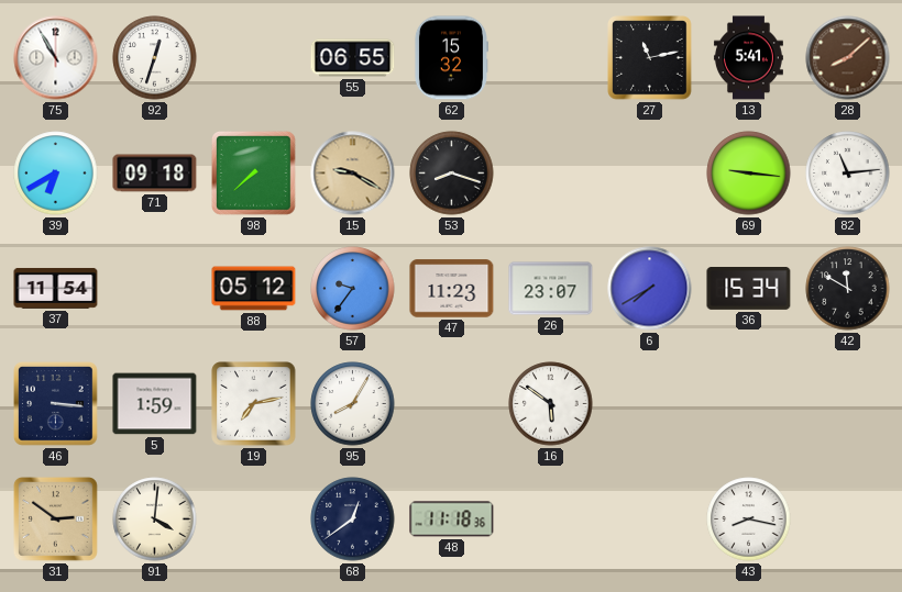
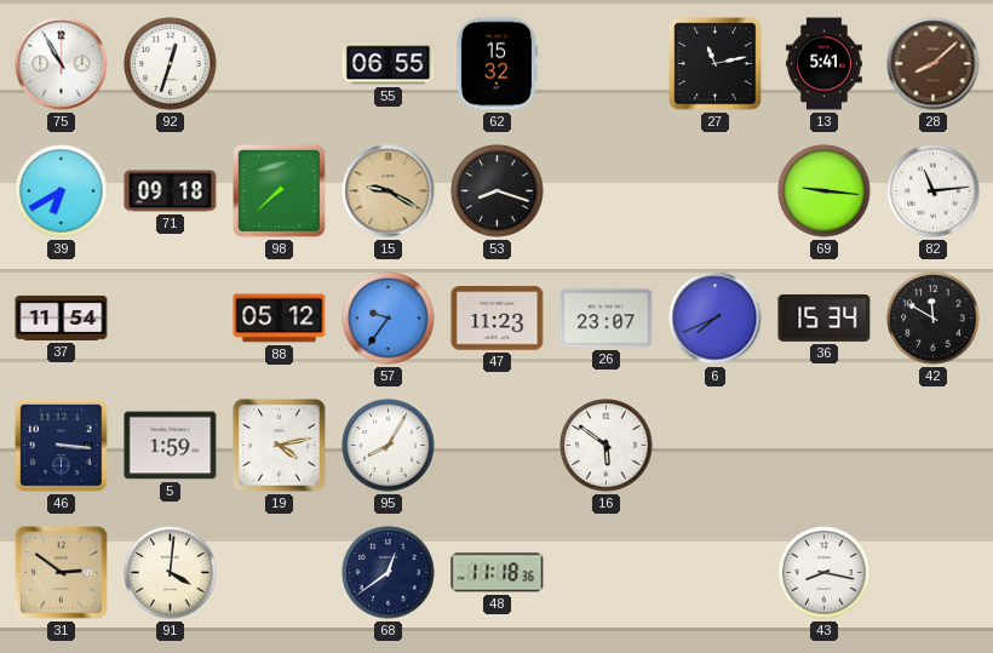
6: 7:40 -> 7:41 (716, 319)
19: 7:13 -> 4:13 (280, 446)
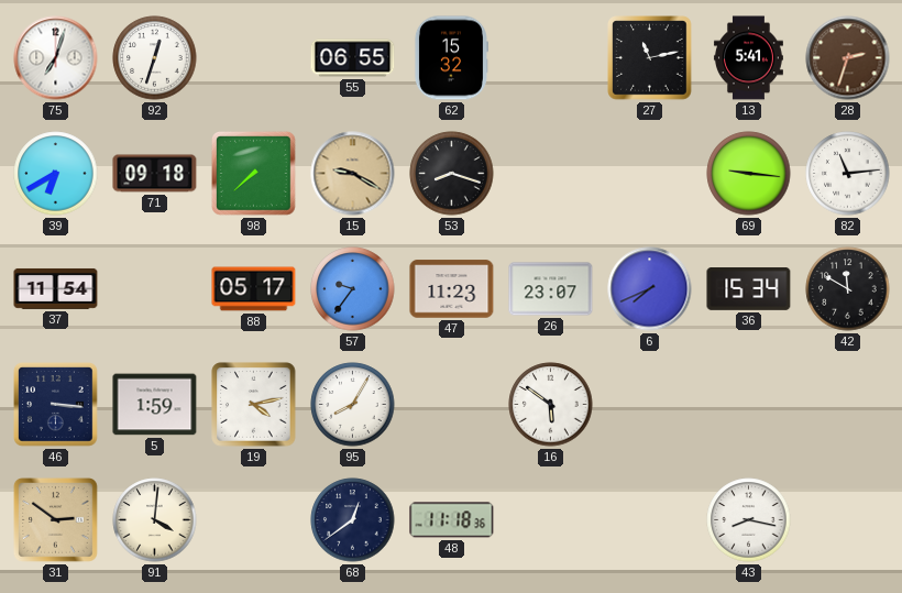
75: 10:55 -> 7:03 (56, 58)
28: 8:08 -> 2:33 (848, 58)
88: 05:12 -> 05:17 (254, 289)
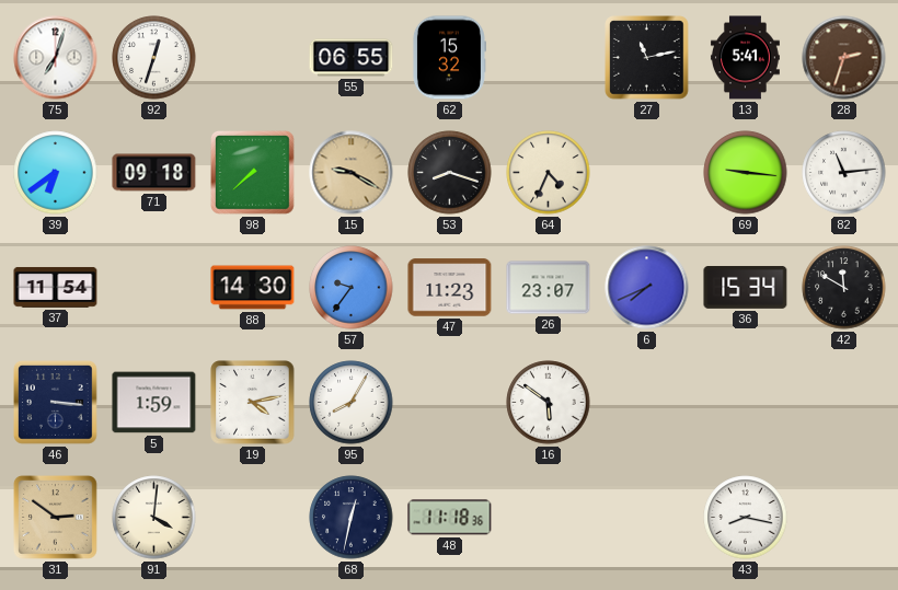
39: 6:40 -> 6:39 (56, 173)
64: none -> 4:34 (549, 173)
88: 05:17 -> 14:30 (253, 288)
68: 12:39 -> 12:32 (352, 518)
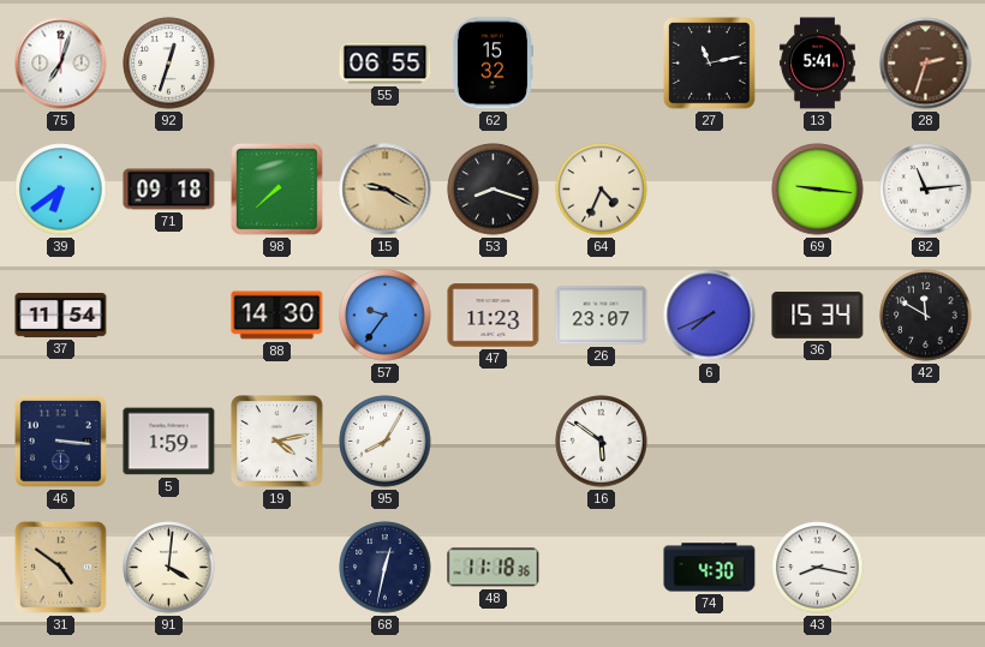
31: 2:51 -> 4:51 (61, 568)
74: none -> 4:30 (710, 568)
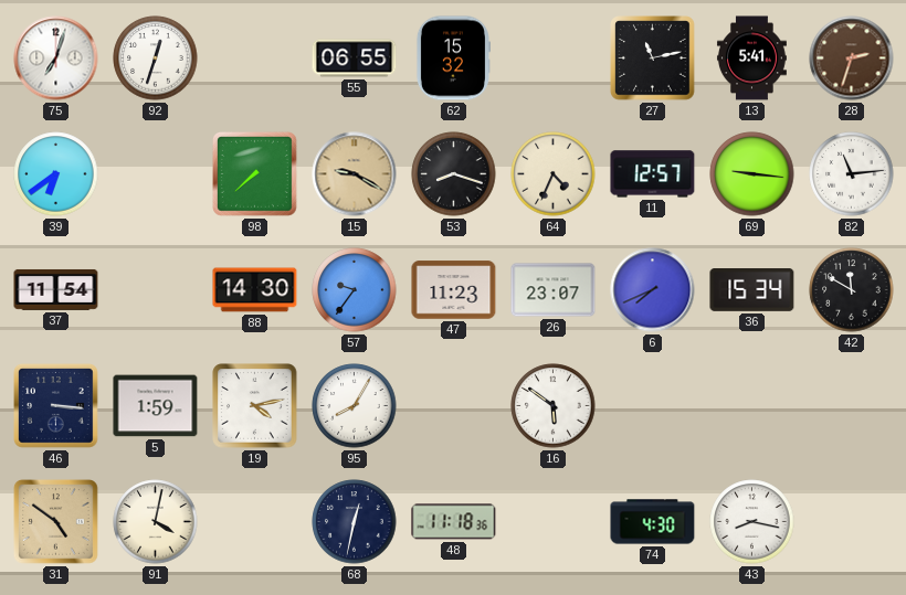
71: 09:18 -> none (169, 190)
11: none -> 12:57 (653, 174)
91: 4:01 -> 4:02 (156, 522)
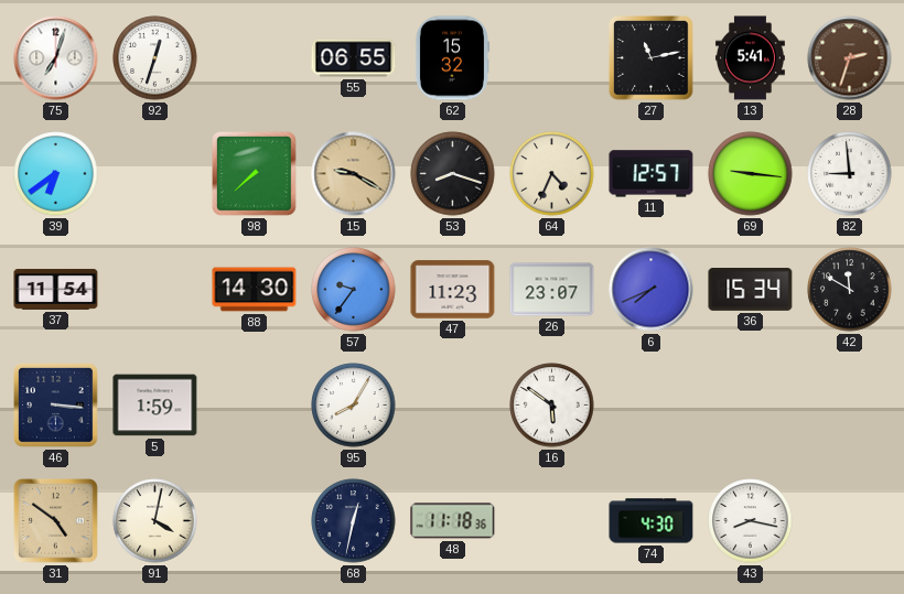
82: 11:14 -> 8:59 (850, 174)
19: 4:13 -> none (255, 406)
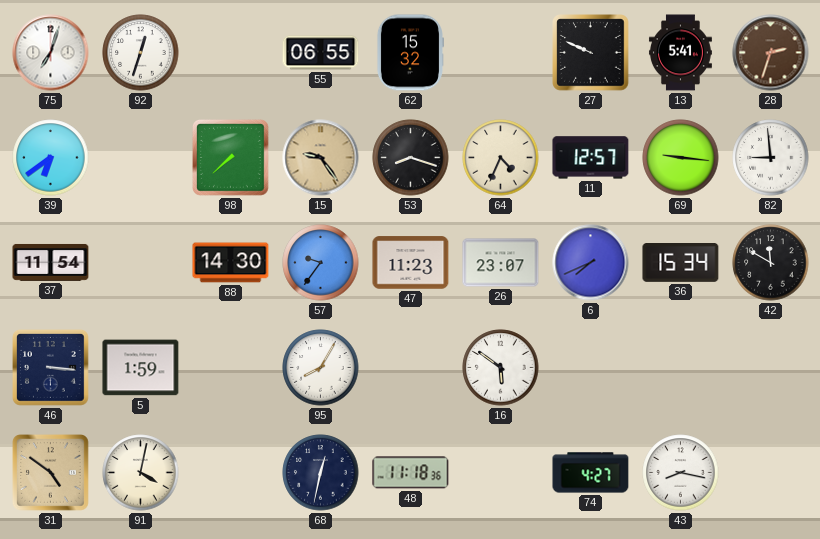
27: 11:13 -> 9:49 (591, 53)
15: 9:20 -> 9:24 (321, 158)
74: 4:30 -> 4:27 (591, 473)
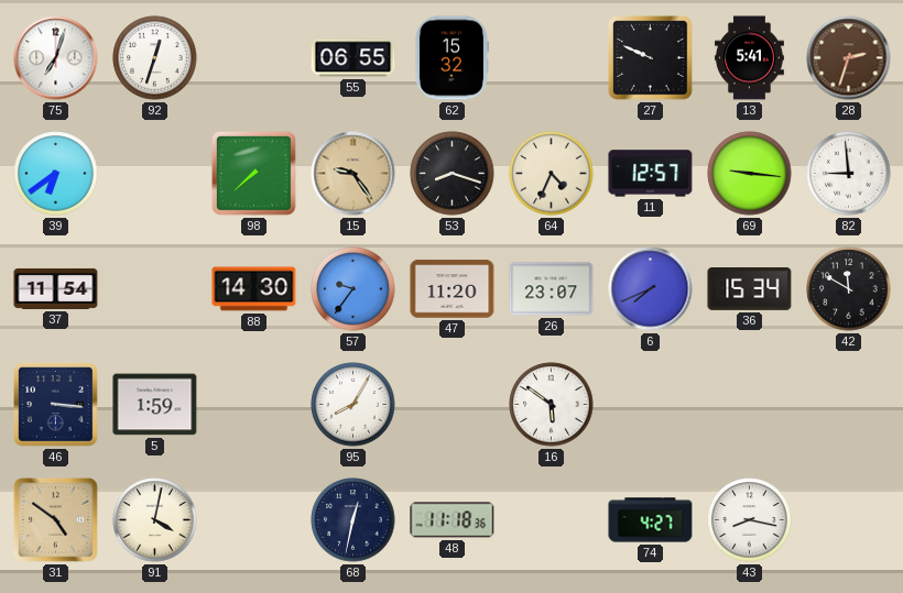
47: 11:23 -> 11:20 (453, 289)
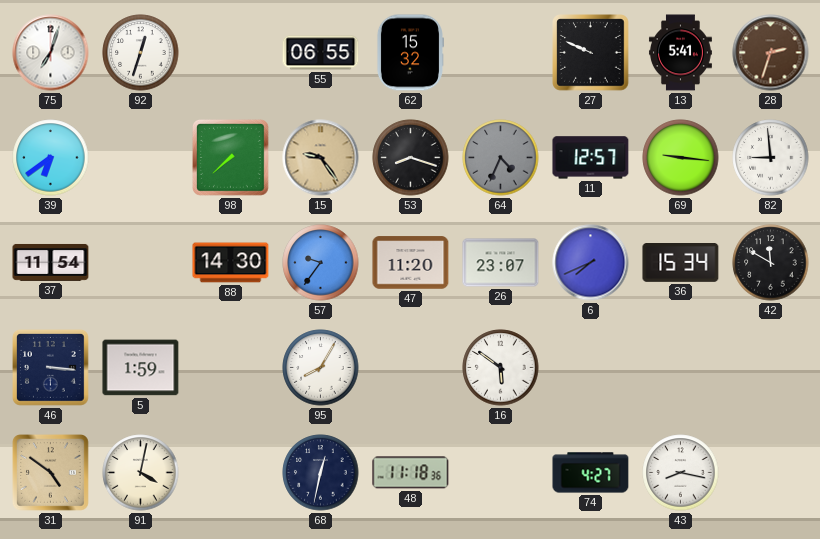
64 dial: cream -> grey (501, 158)
